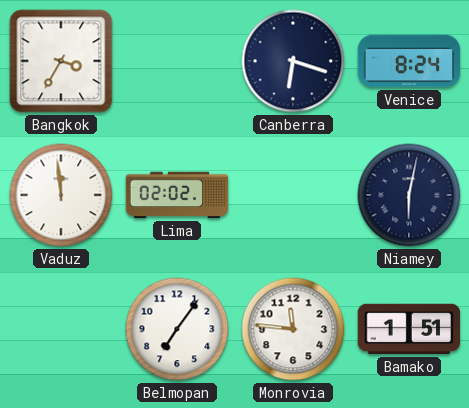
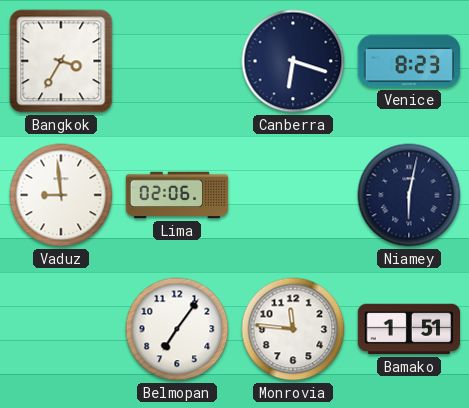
Venice: 8:24 -> 8:23 (409, 61)
Vaduz: 11:59 -> 8:59 (61, 195)
Lima: 02:02 -> 02:06 (177, 195)
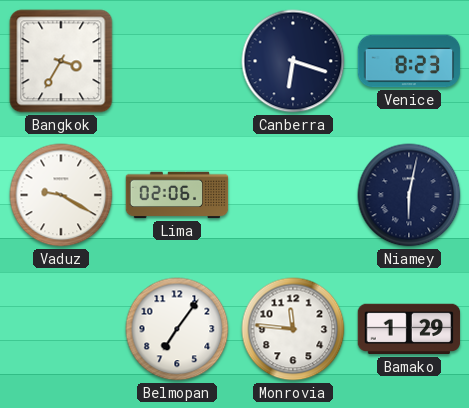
Vaduz: 8:59 -> 9:20 (61, 195)
Bamako: 1:51 -> 1:29 (409, 329)
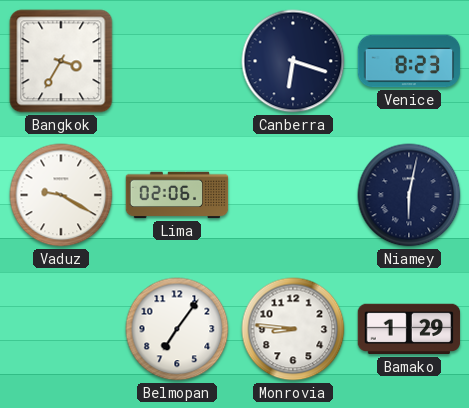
Monrovia: 11:46 -> 8:46 (293, 329)
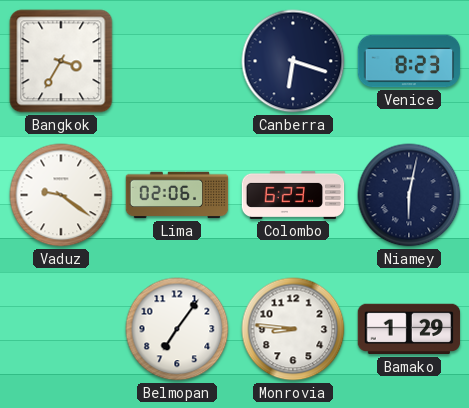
Vaduz: 9:20 -> 9:21 (61, 195)
Colombo: none -> 6:23 (293, 195)
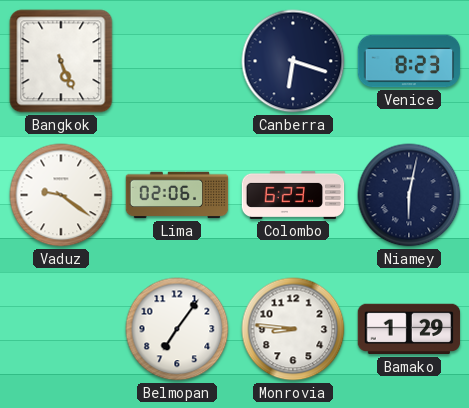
Bangkok: 3:35 -> 5:26 (61, 61)
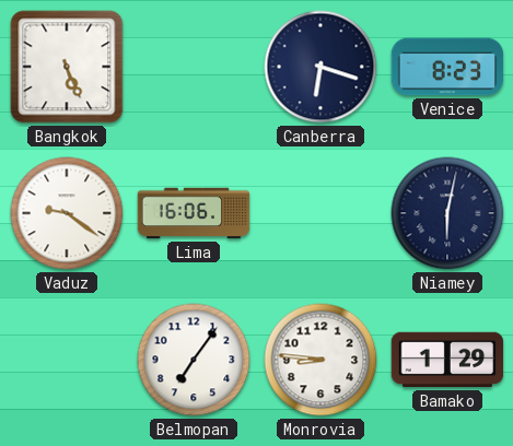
Lima: 02:06 -> 16:06 (194, 213)
Colombo: 6:23 -> none (293, 195)
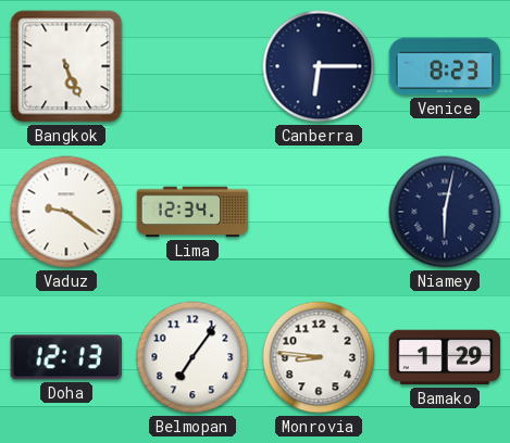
Canberra: 6:18 -> 6:15 (319, 66)
Lima: 16:06 -> 12:34 (192, 212)
Doha: none -> 12:13 (65, 357)
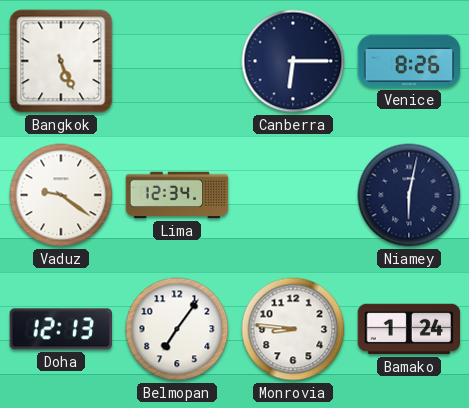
Venice: 8:23 -> 8:26 (409, 61)
Bamako: 1:29 -> 1:24 (409, 329)
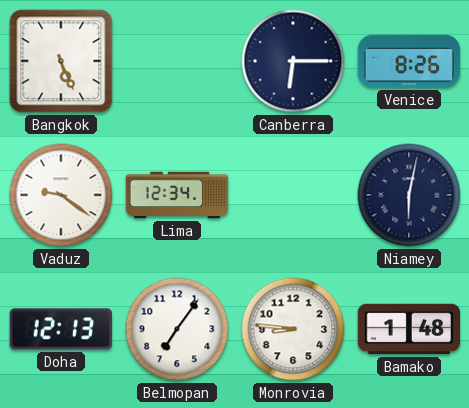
Bamako: 1:24 -> 1:48 (409, 329)
